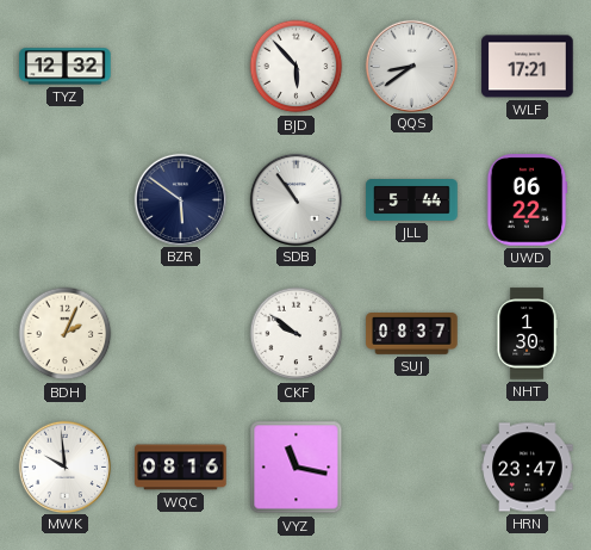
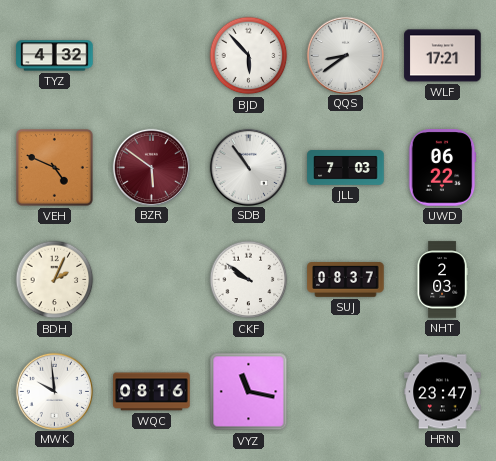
TYZ: 12:32 -> 4:32 (55, 56)
VEH: none -> 4:49 (55, 168)
BZR dial: navy -> burgundy (151, 167)
JLL: 5:44 -> 7:03 (346, 168)
NHT: 1:30 -> 2:03 (442, 280)
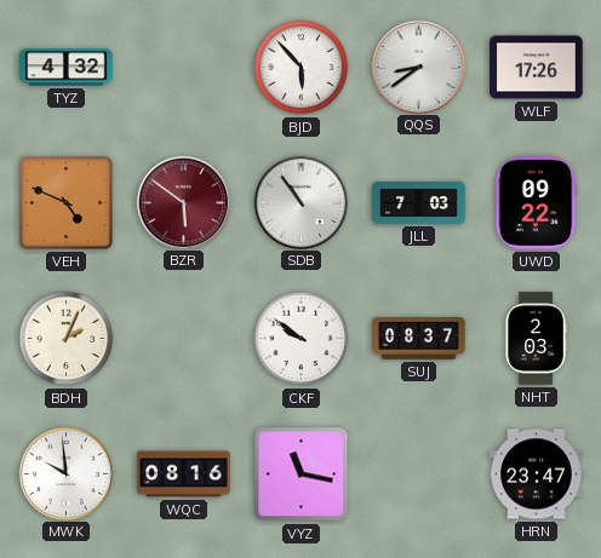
WLF: 17:21 -> 17:26 (537, 68)
UWD: 06:22 -> 09:22 (536, 203)
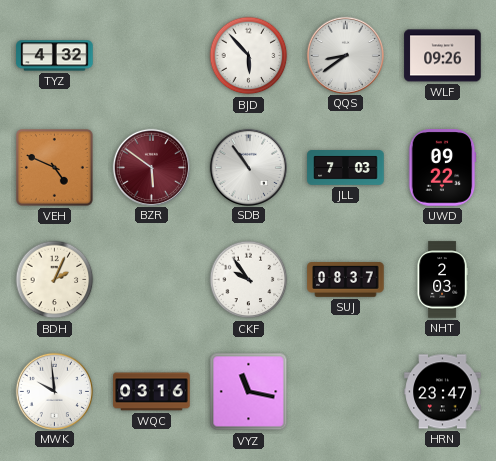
WLF: 17:26 -> 09:26 (443, 56)
CKF: 9:51 -> 9:54 (249, 280)
WQC: 08:16 -> 03:16 (152, 392)
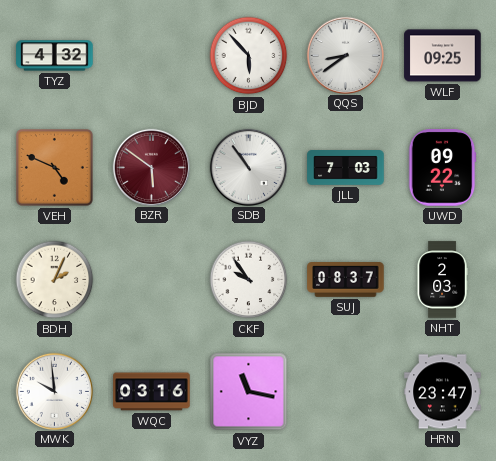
WLF: 09:26 -> 09:25 (443, 56)
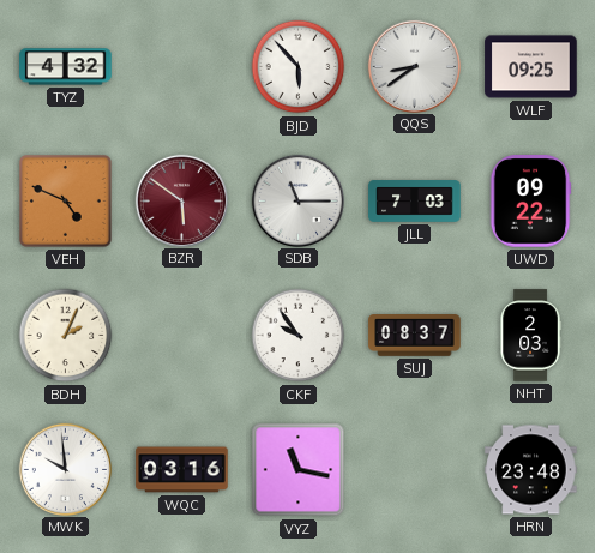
SDB: 10:54 -> 11:15 (297, 200)
HRN: 23:47 -> 23:48 (531, 470)
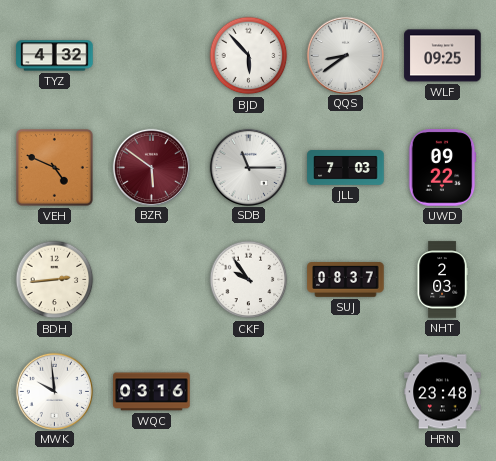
BDH: 2:04 -> 2:44 (55, 280)
VYZ: 11:17 -> none (299, 470)
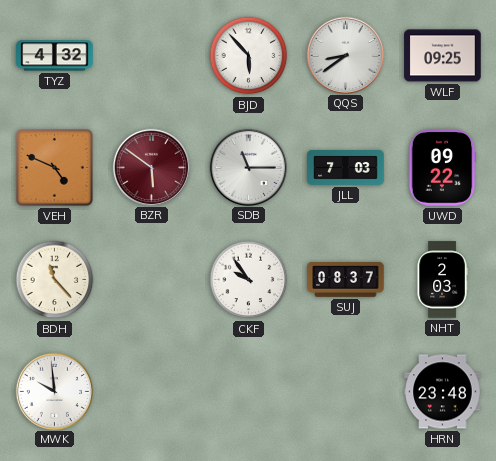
BDH: 2:44 -> 11:23 (55, 280)
WQC: 03:16 -> none (152, 392)
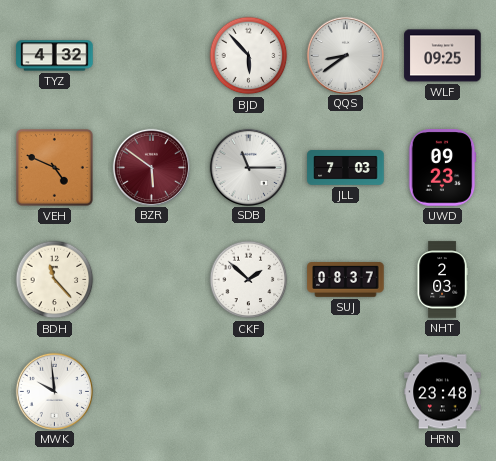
UWD: 09:22 -> 09:23 (442, 168)
CKF: 9:54 -> 1:52 (249, 280)
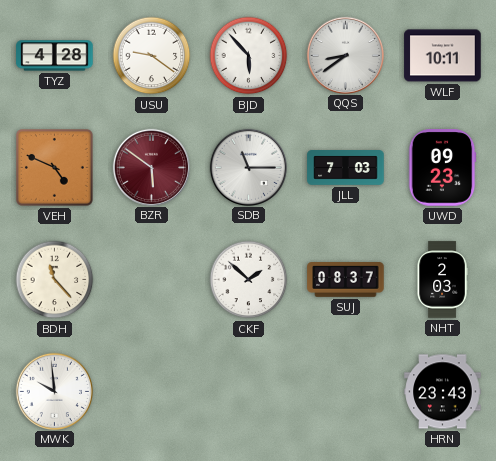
TYZ: 4:32 -> 4:28 (55, 56)
USU: none -> 9:21 (152, 56)
WLF: 09:25 -> 10:11 (443, 56)
HRN: 23:48 -> 23:43 (443, 392)
